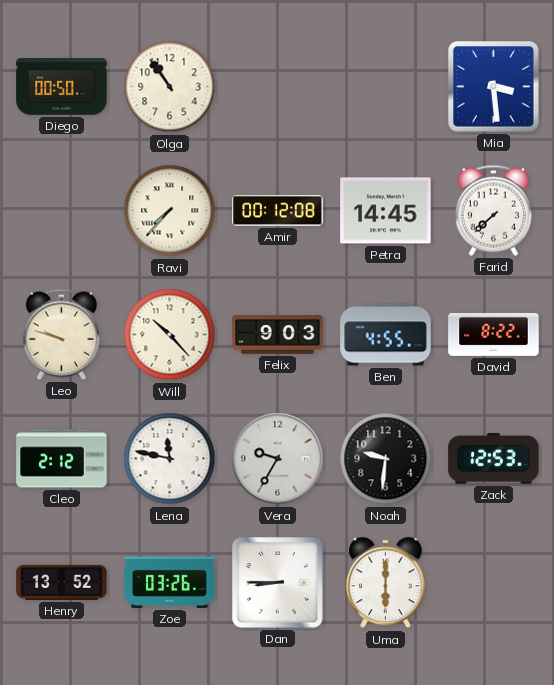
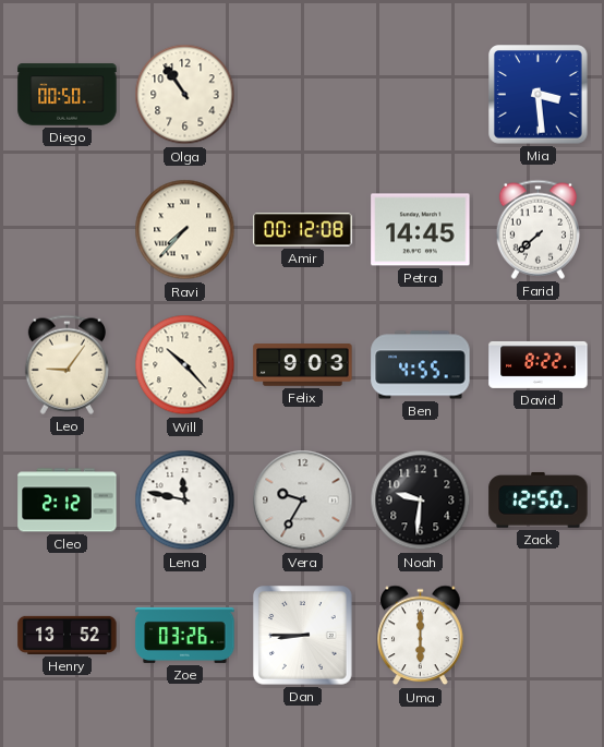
Leo: 9:48 -> 9:06 (67, 364)
Zack: 12:53 -> 12:50 (539, 499)
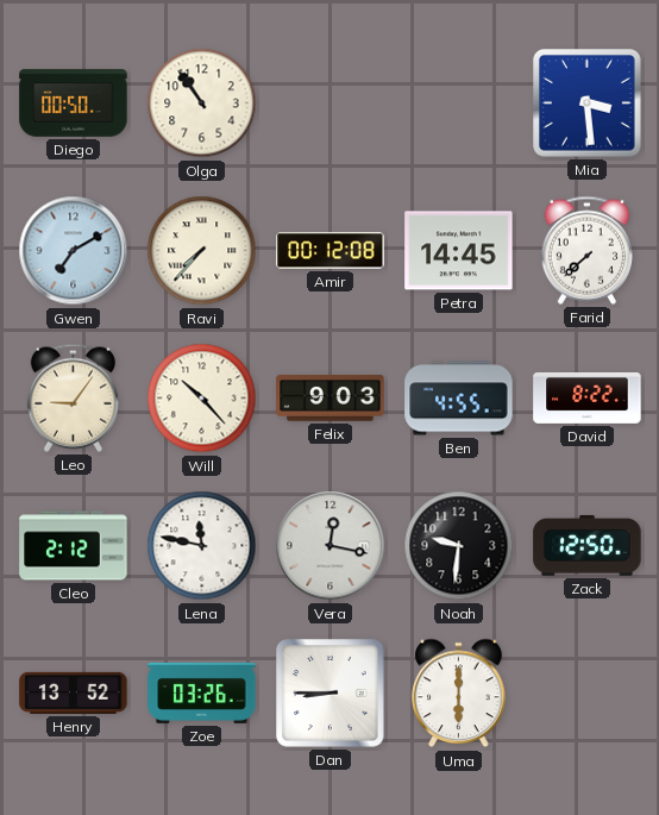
Gwen: none -> 7:10 (74, 251)
Vera: 9:35 -> 12:17 (331, 546)
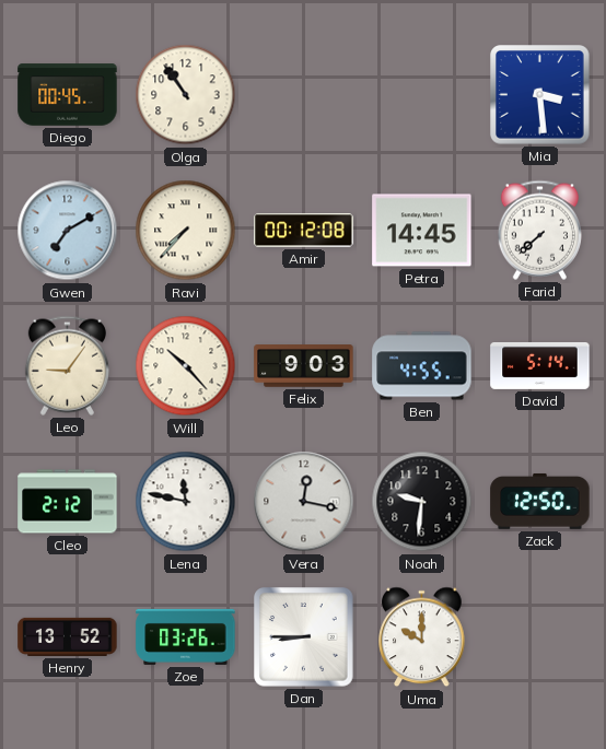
Diego: 00:50 -> 00:45 (68, 95)
David: 8:22 -> 5:14 (540, 365)
Uma: 6:00 -> 10:00 (422, 637)
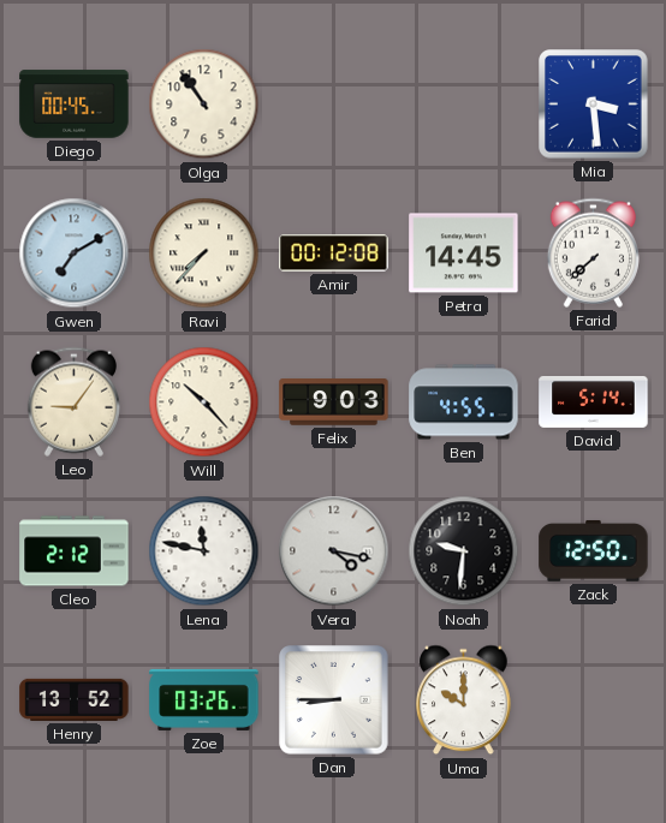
Vera: 12:17 -> 4:17 (334, 551)
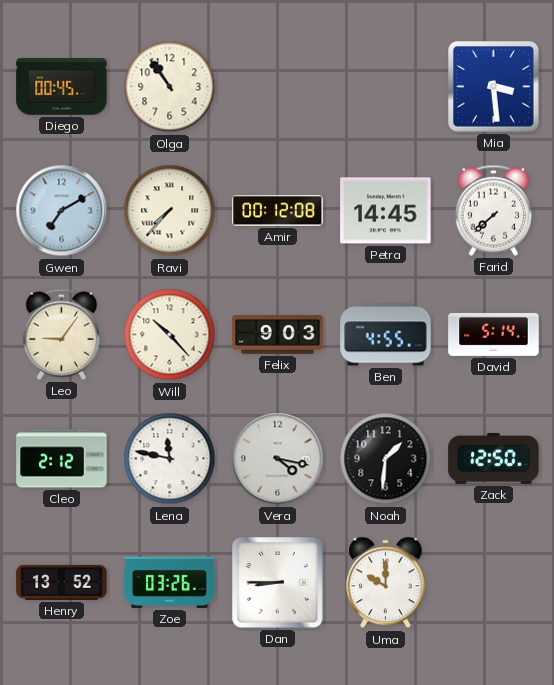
Noah: 9:31 -> 1:31 (386, 459)
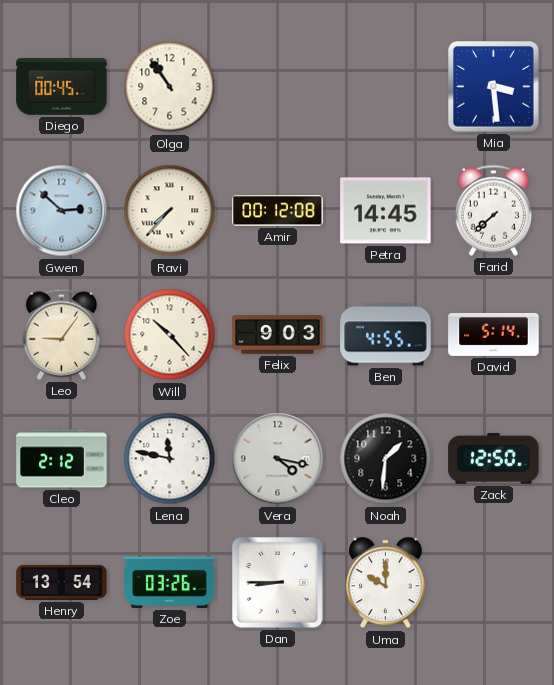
Gwen: 7:10 -> 2:52 (62, 211)
Henry: 13:52 -> 13:54 (62, 582)
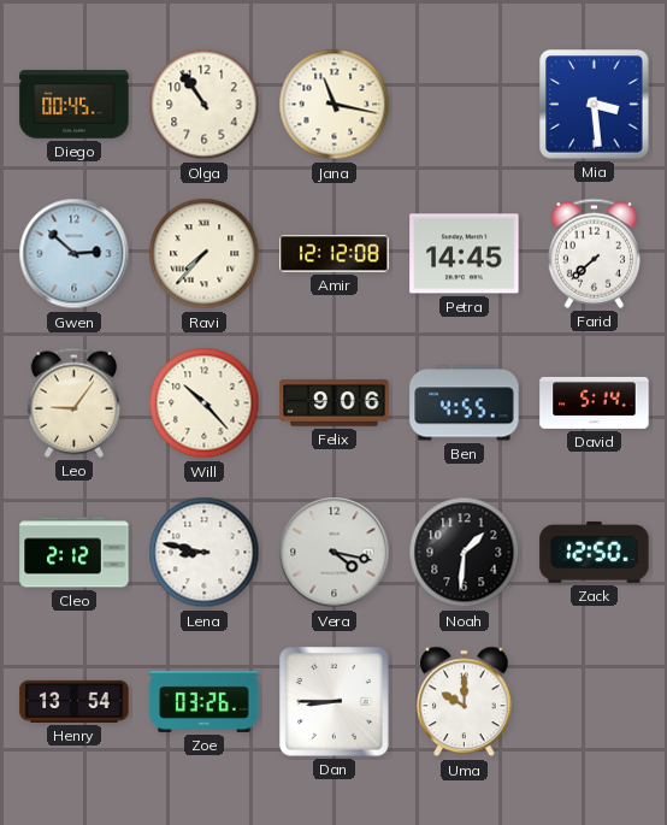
Jana: none -> 11:17 (335, 105)
Amir: 00:12 -> 12:12 (335, 254)
Felix: 9:03 -> 9:06 (335, 403)
Lena: 11:47 -> 8:47 (205, 553)
